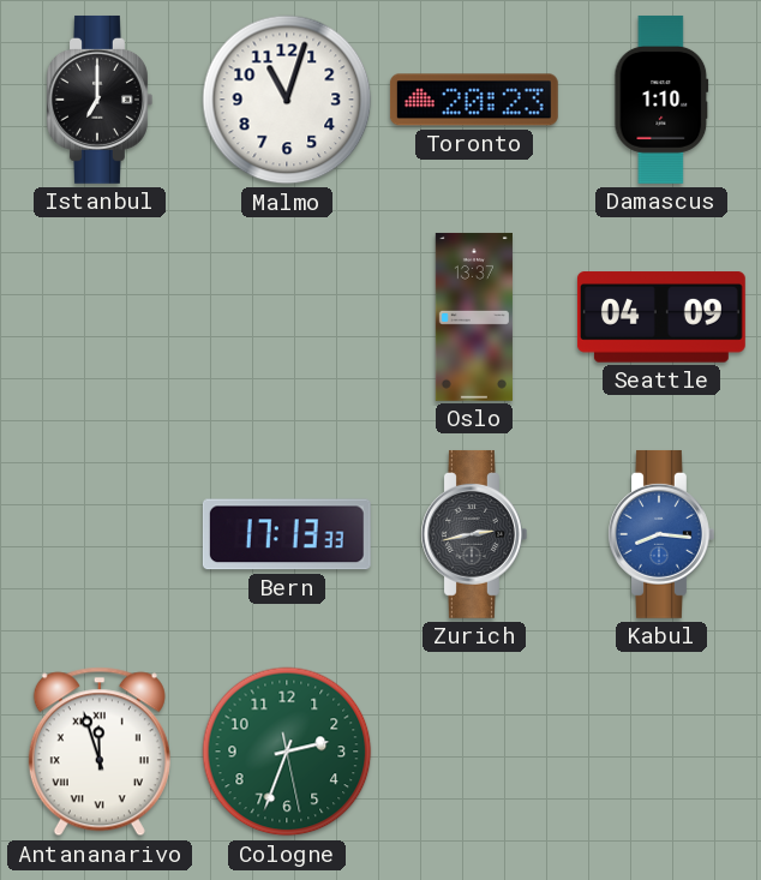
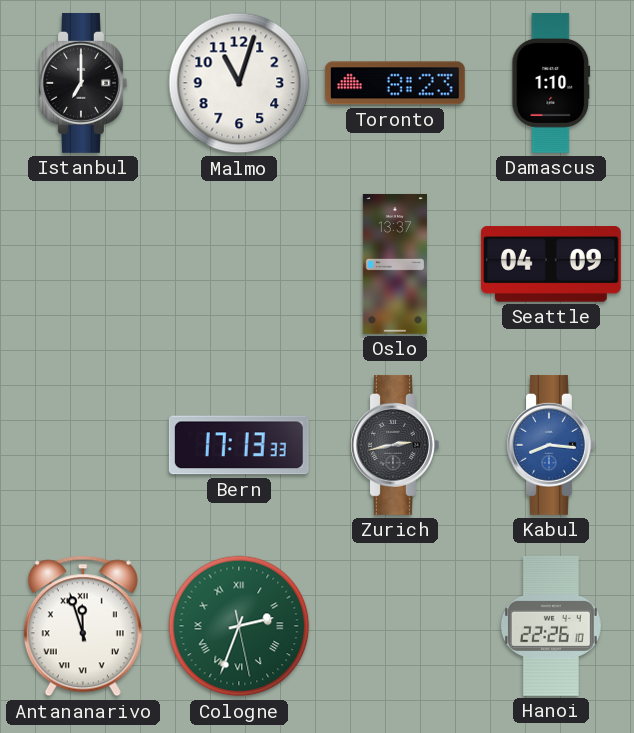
Toronto: 20:23 -> 8:23 (395, 83)
Cologne numerals: Arabic -> Roman (239, 626)
Hanoi: none -> 22:26 (551, 626)
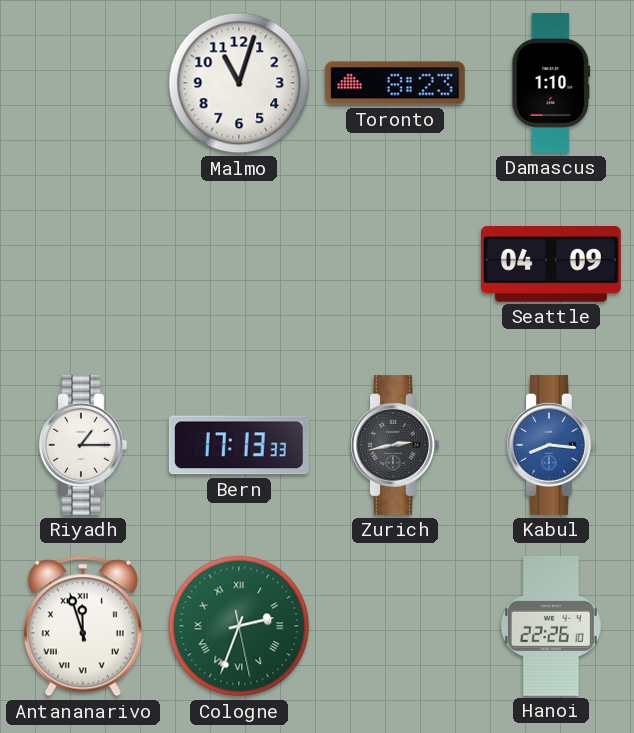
Istanbul: 7:00 -> none (83, 83)
Oslo: 13:37 -> none (395, 264)
Riyadh: none -> 1:15 (83, 445)
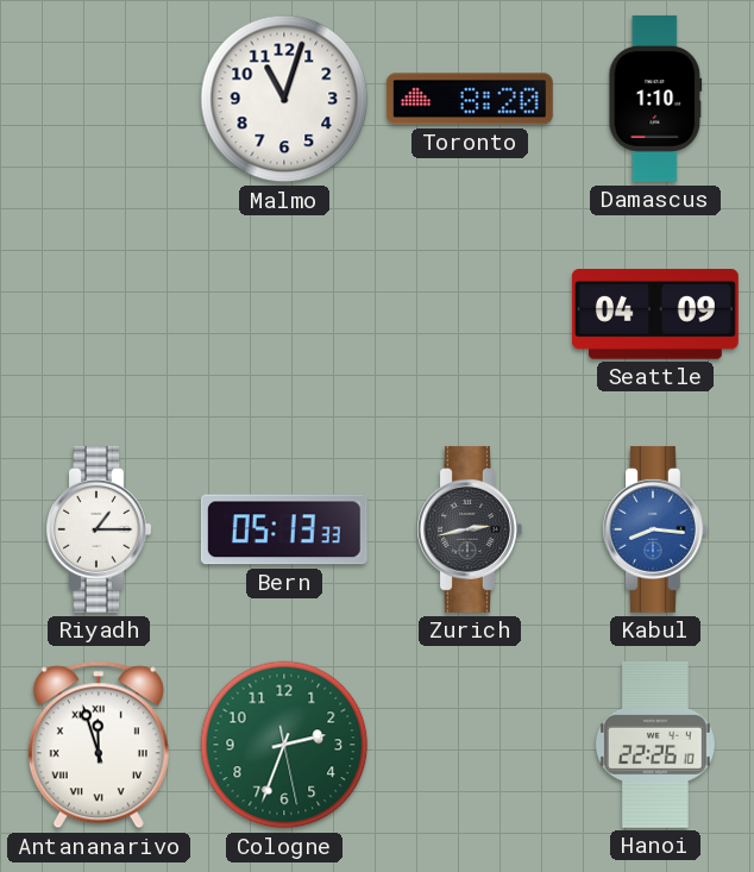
Toronto: 8:23 -> 8:20 (470, 99)
Bern: 17:13 -> 05:13 (284, 529)
Cologne numerals: Roman -> Arabic (284, 745)
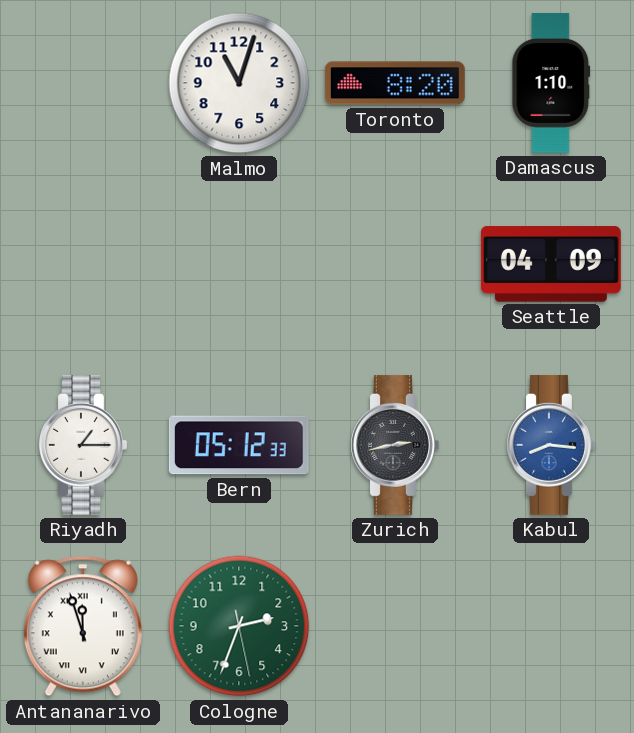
Bern: 05:13 -> 05:12 (239, 445)
Hanoi: 22:26 -> none (655, 745)
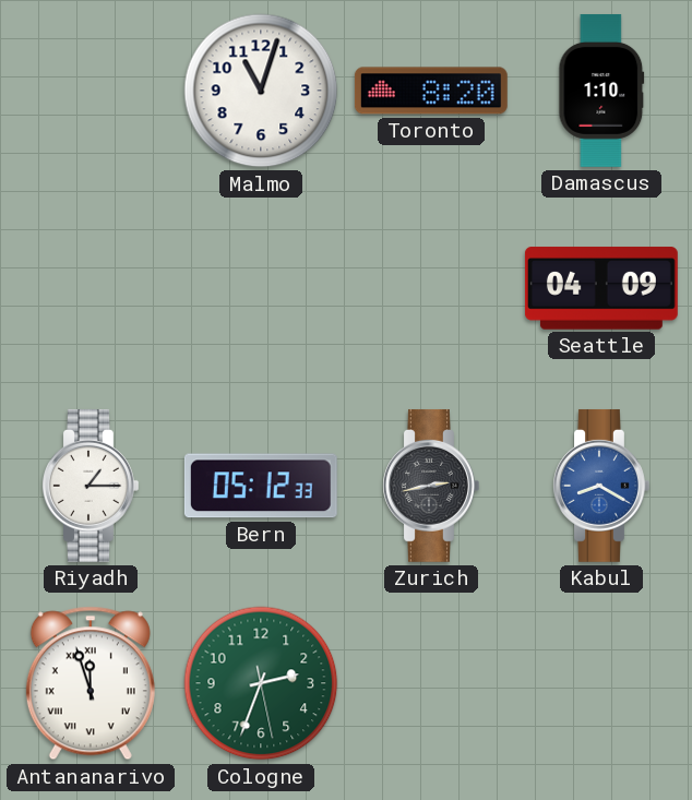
Kabul: 8:16 -> 8:20 (601, 486)
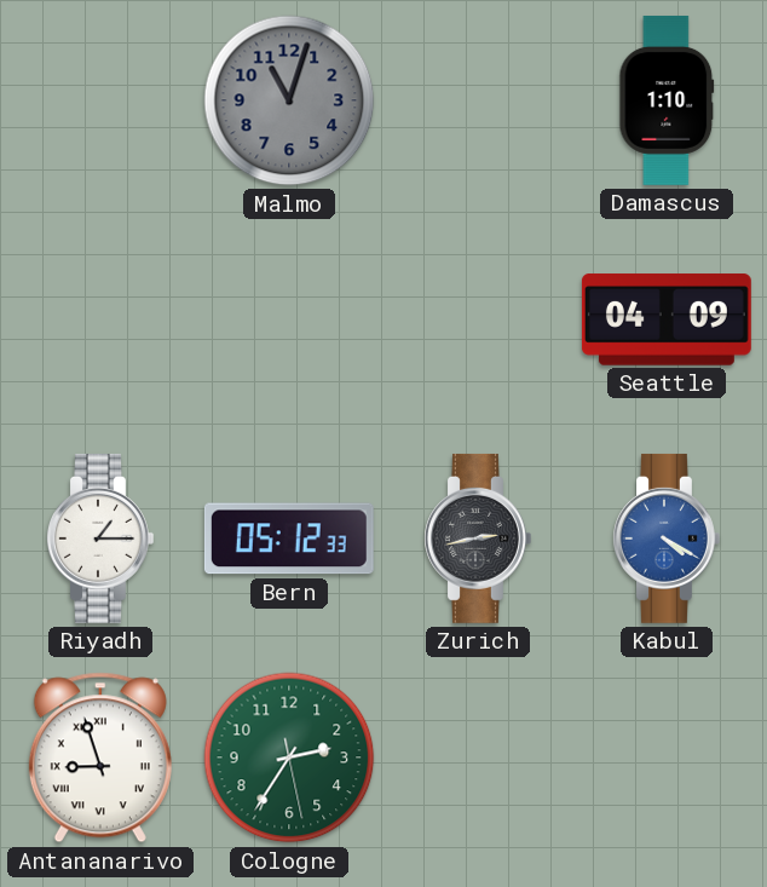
Malmo dial: white -> grey (289, 100)
Toronto: 8:20 -> none (431, 91)
Kabul: 8:20 -> 4:20 (667, 538)
Antananarivo: 11:57 -> 8:57 (100, 758)
Cologne: 2:33 -> 2:35 (289, 758)
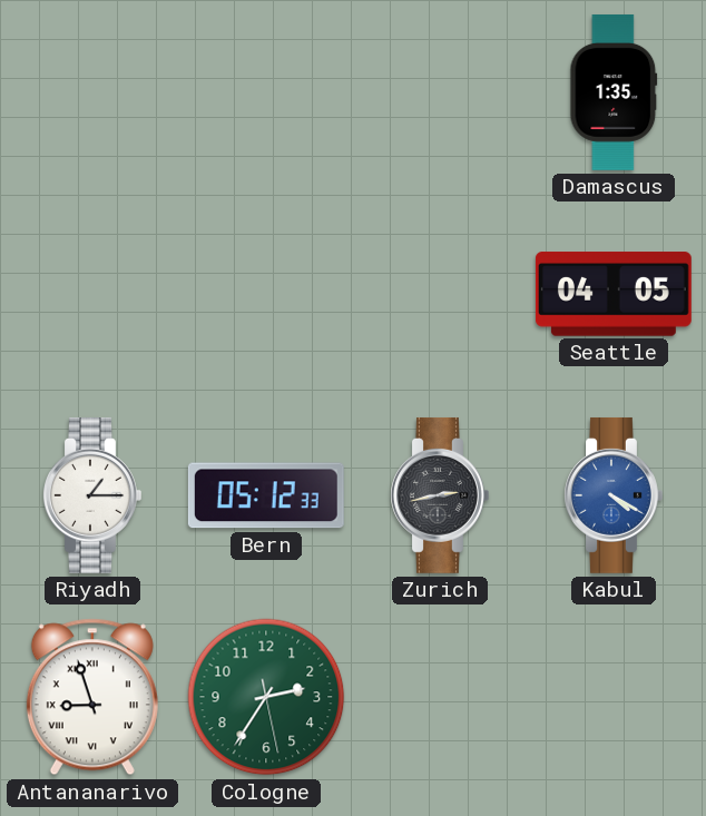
Malmo: 11:03 -> none (289, 100)
Damascus: 1:10 -> 1:35 (614, 92)
Seattle: 04:09 -> 04:05 (614, 294)
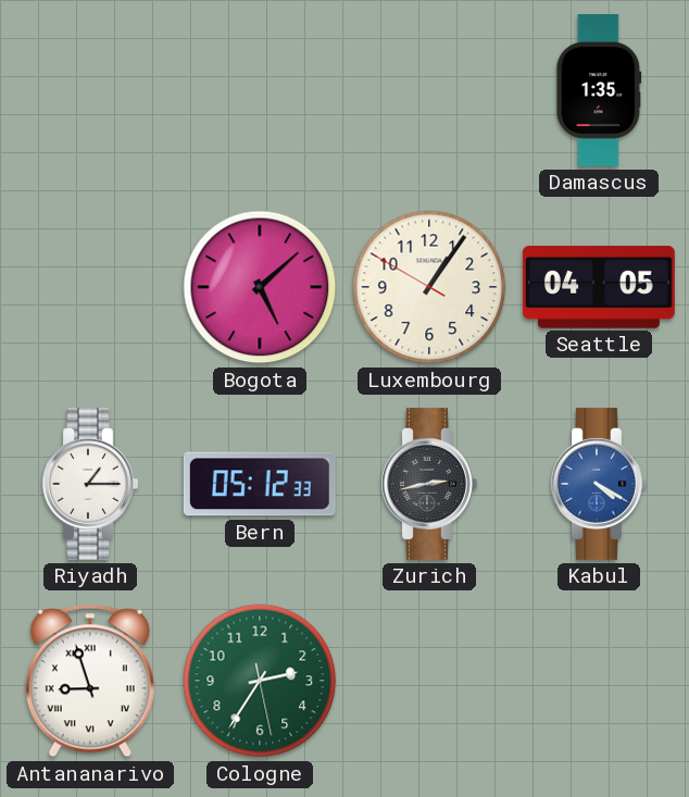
Bogota: none -> 5:08 (260, 287)
Luxembourg: none -> 1:05 (429, 287)
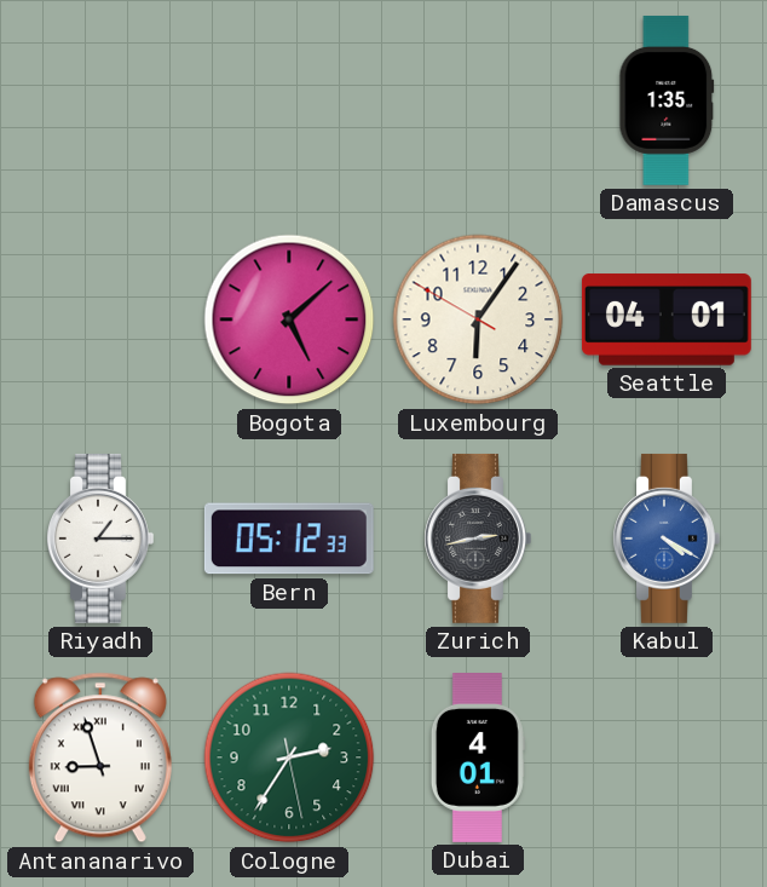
Luxembourg: 1:05 -> 6:05 (478, 319)
Seattle: 04:05 -> 04:01 (667, 319)
Dubai: none -> 4:01 (478, 759)
